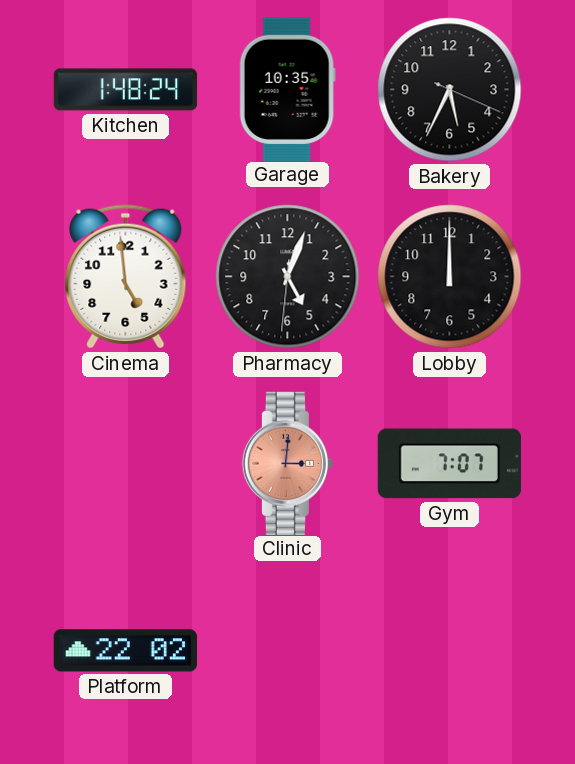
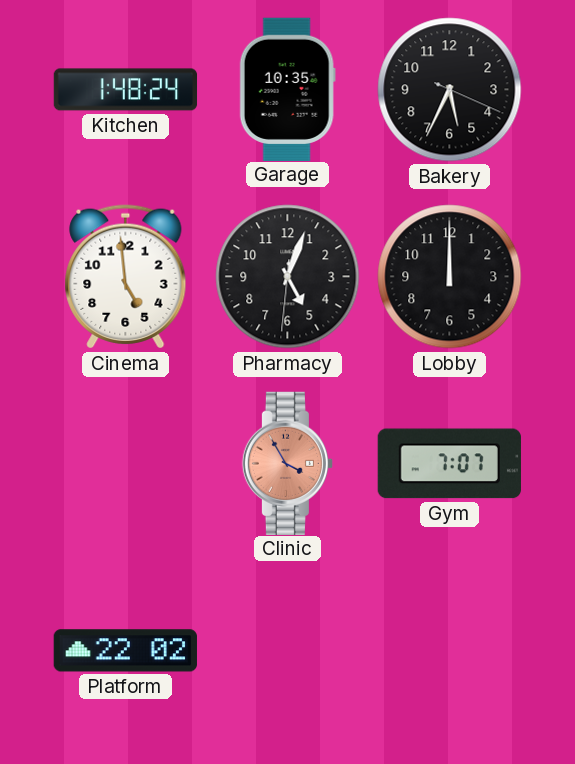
Clinic: 3:01 -> 3:55 (287, 463)
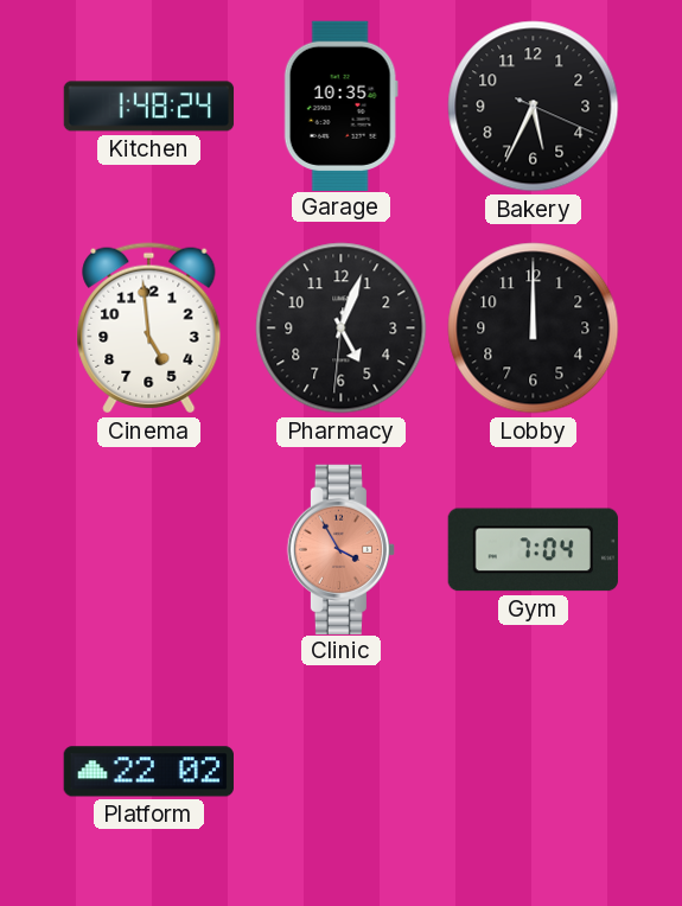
Gym: 7:07 -> 7:04 (533, 550)
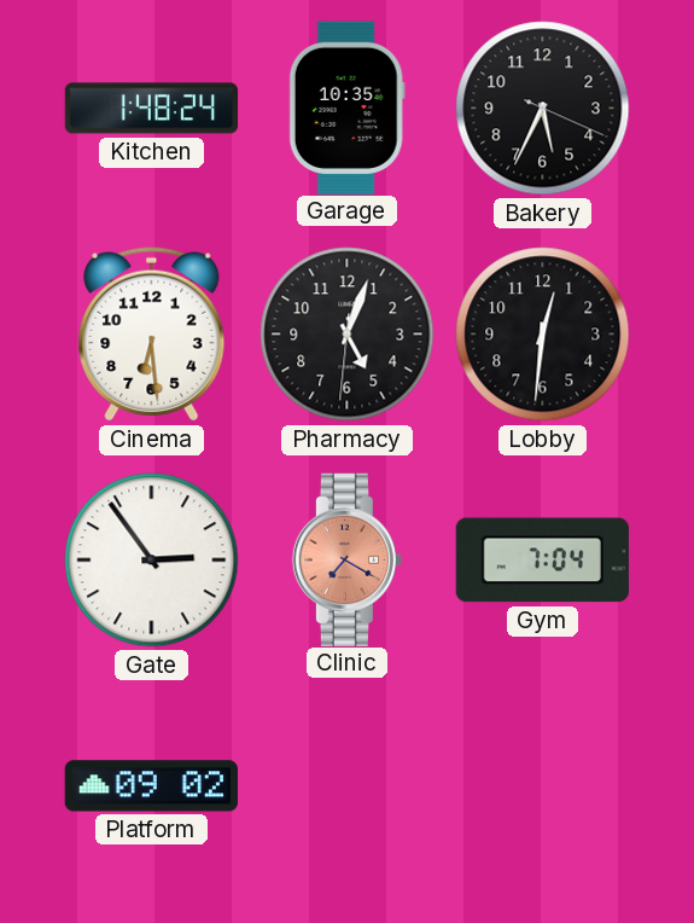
Cinema: 4:59 -> 6:29 (152, 335)
Lobby: 12:00 -> 12:31 (543, 335)
Gate: none -> 2:54 (152, 561)
Clinic: 3:55 -> 7:20 (346, 559)
Platform: 22:02 -> 09:02 (151, 786)
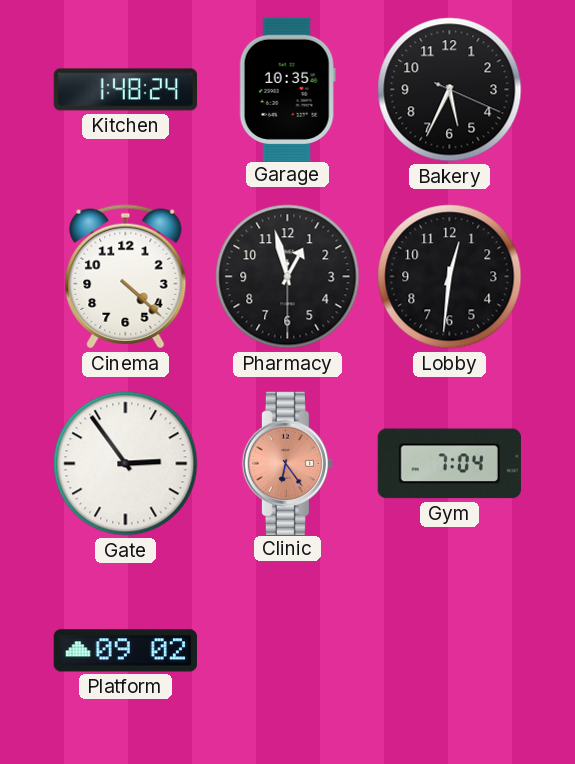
Cinema: 6:29 -> 4:22 (126, 277)
Pharmacy: 5:03 -> 12:57 (288, 277)
Clinic: 7:20 -> 6:24 (287, 463)
